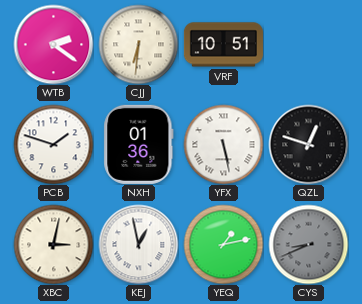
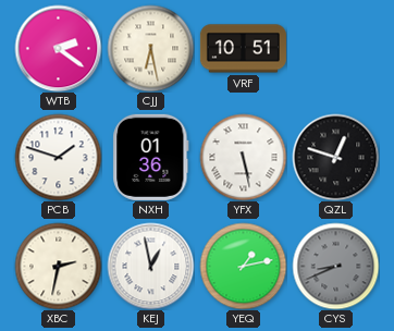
CJJ: 6:31 -> 6:28 (150, 48)
XBC: 3:02 -> 2:32 (58, 266)
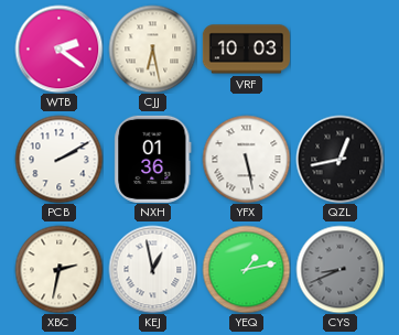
VRF: 10:51 -> 10:03 (246, 50)
PCB: 1:48 -> 2:10 (58, 159)
QZL: 12:48 -> 12:43 (339, 159)
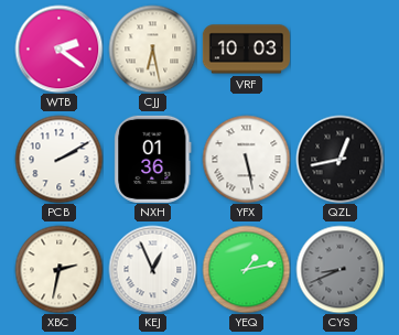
KEJ: 12:58 -> 12:56 (152, 269)
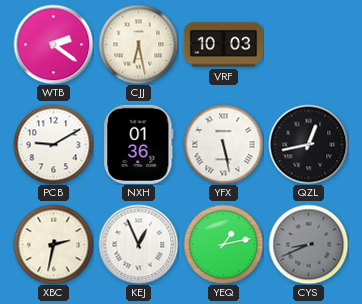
PCB: 2:10 -> 9:10 (53, 144)
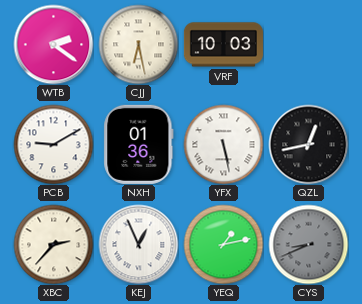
XBC: 2:32 -> 2:37 (53, 244)
